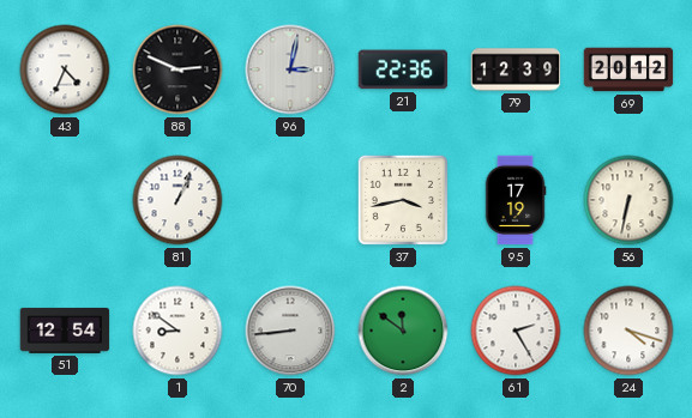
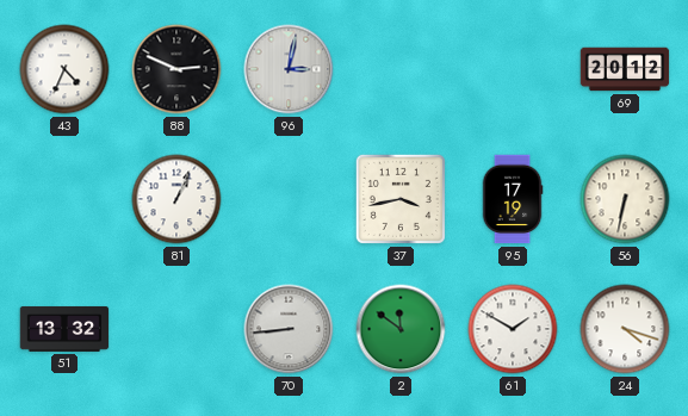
21: 22:36 -> none (403, 69)
79: 12:39 -> none (516, 69)
51: 12:54 -> 13:32 (64, 329)
1: 8:51 -> none (177, 331)
61: 2:25 -> 1:50 (513, 329)
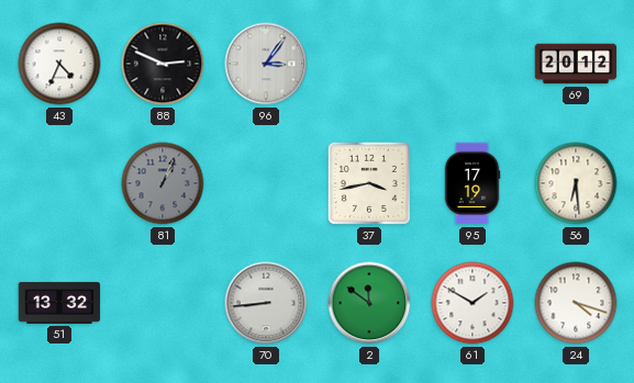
96: 3:02 -> 3:06 (266, 64)
81 dial: white -> grey (163, 183)
56: 6:32 -> 6:29 (576, 183)
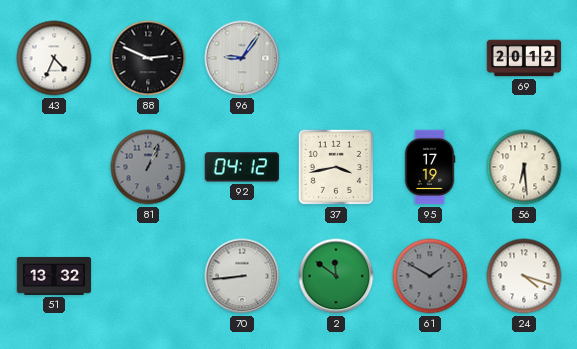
96: 3:06 -> 9:06 (242, 58)
92: none -> 04:12 (242, 167)
61 dial: white -> grey (430, 276)
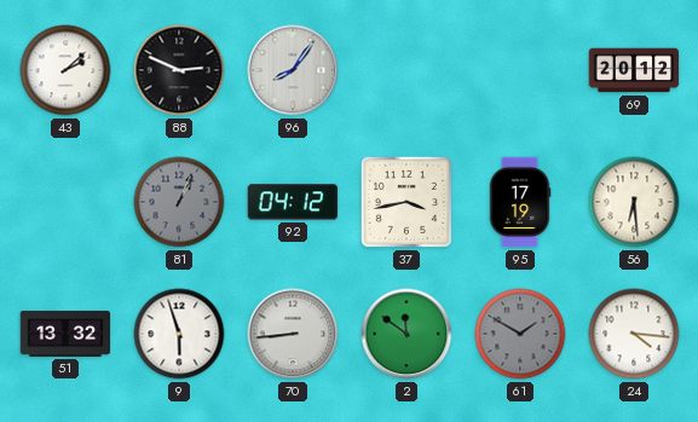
43: 4:34 -> 2:08 (65, 70)
96: 9:06 -> 8:06 (293, 70)
9: none -> 5:57 (179, 334)
24: 4:18 -> 4:16 (634, 334)
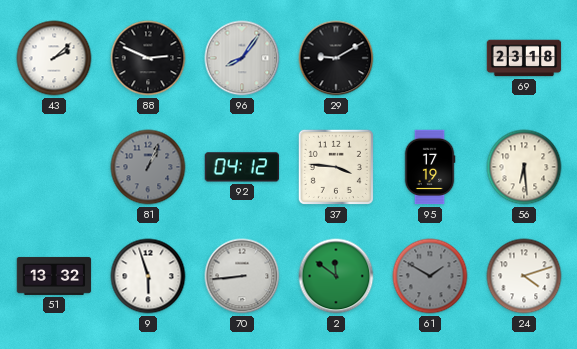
29: none -> 9:10 (336, 58)
69: 20:12 -> 23:18 (524, 58)
37: 3:43 -> 3:46 (336, 167)
24: 4:16 -> 4:12 (524, 276)
